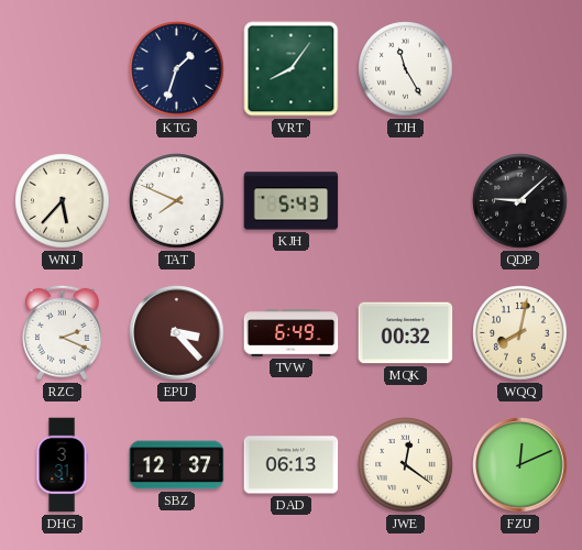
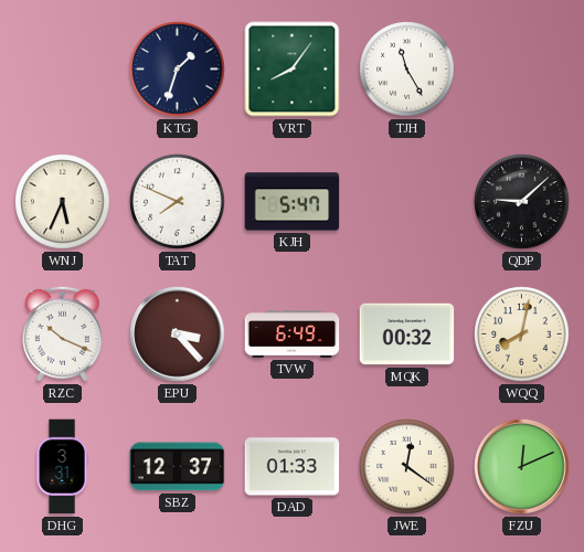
WNJ: 5:37 -> 5:34 (63, 202)
KJH: 5:43 -> 5:47 (293, 202)
RZC: 2:19 -> 10:19 (62, 333)
DAD: 06:13 -> 01:33 (293, 467)
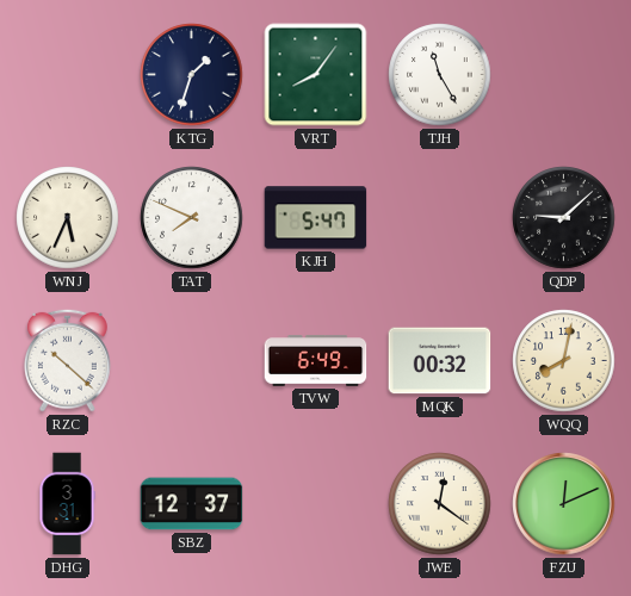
RZC: 10:19 -> 10:22 (67, 360)
EPU: 3:23 -> none (178, 335)
DAD: 01:33 -> none (293, 467)
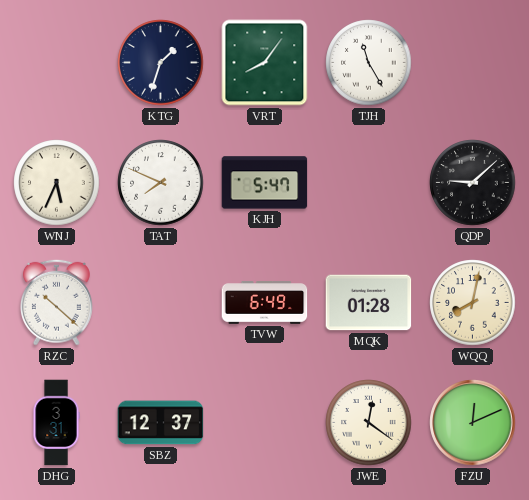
MQK: 00:32 -> 01:28 (369, 303)
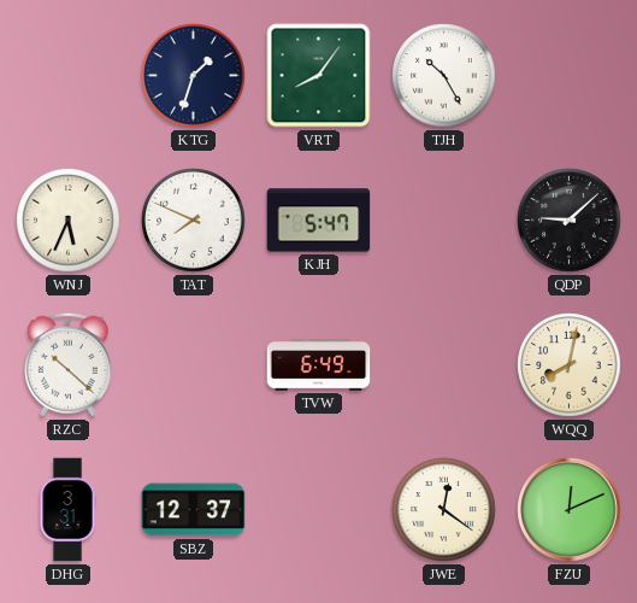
TJH: 11:25 -> 10:25 (444, 76)
MQK: 01:28 -> none (369, 303)
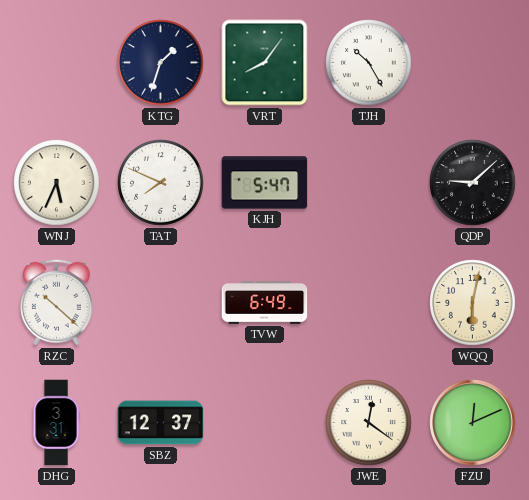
WQQ: 8:02 -> 6:02 (473, 303)
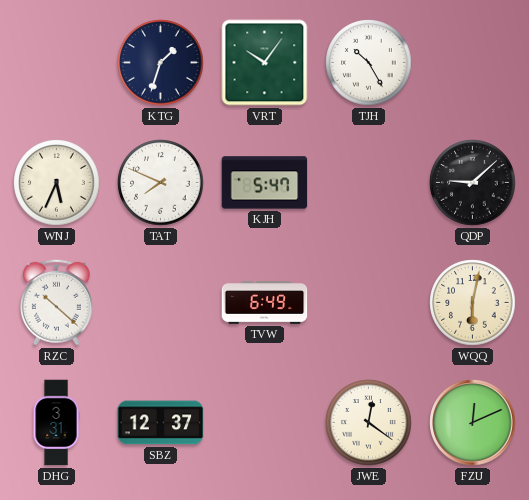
VRT: 8:06 -> 10:06 (265, 63)
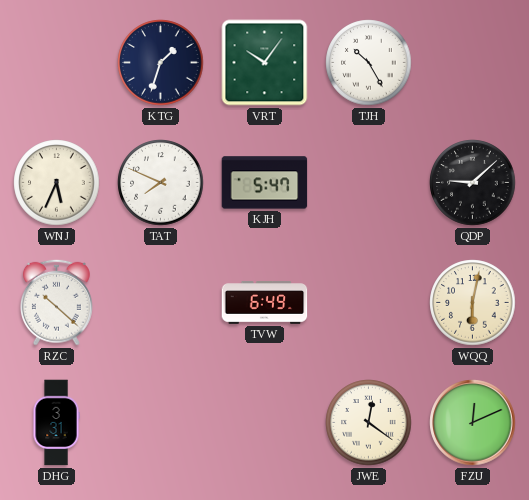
SBZ: 12:37 -> none (161, 423)
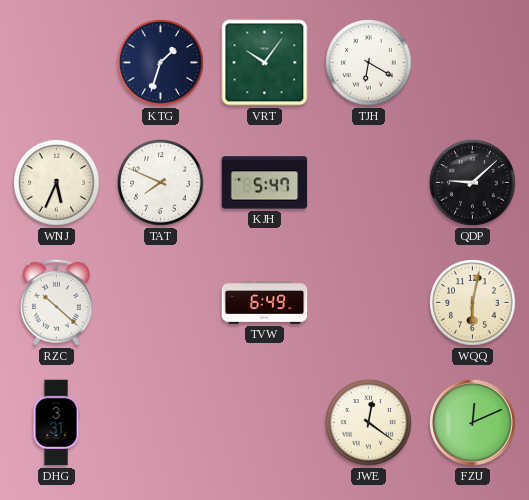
TJH: 10:25 -> 6:20 (369, 63)
